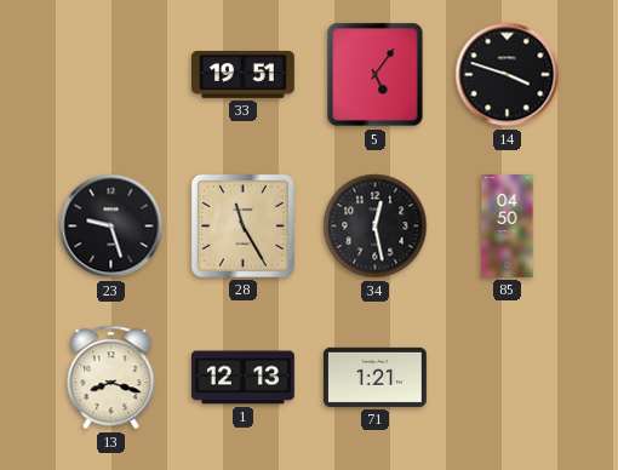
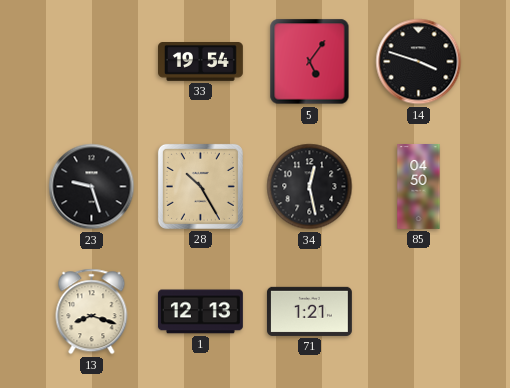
33: 19:51 -> 19:54 (201, 62)
28: 11:25 -> 10:25 (200, 186)
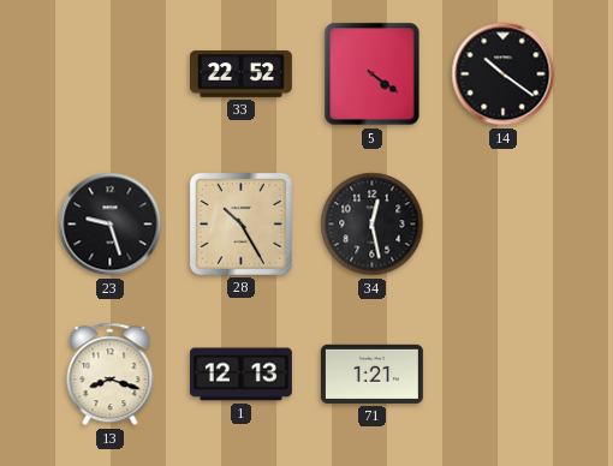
33: 19:54 -> 22:52 (242, 74)
5: 5:06 -> 4:21 (373, 74)
14: 3:48 -> 10:21 (504, 74)
85: 04:50 -> none (419, 187)
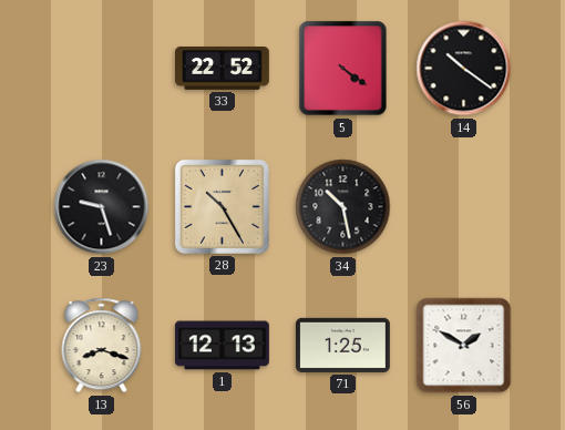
34: 12:28 -> 10:28 (343, 207)
71: 1:21 -> 1:25 (342, 345)
56: none -> 1:50 (464, 346)
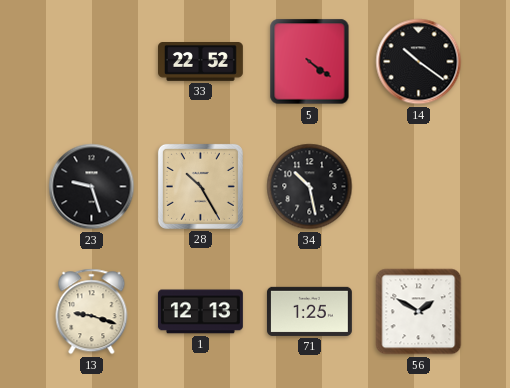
13: 8:18 -> 9:18 (92, 312)
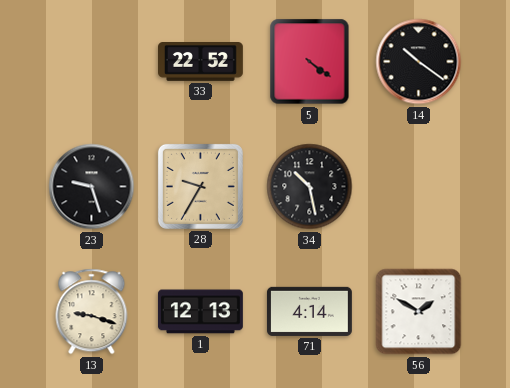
28: 10:25 -> 9:35 (200, 186)
71: 1:25 -> 4:14 (309, 311)
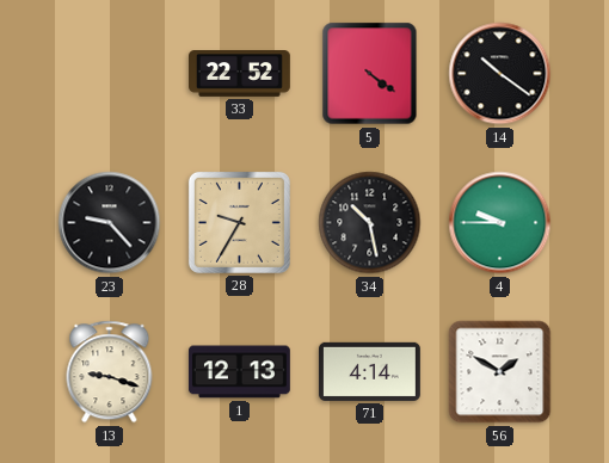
23: 9:27 -> 9:23 (110, 223)
4: none -> 9:45 (500, 223)
